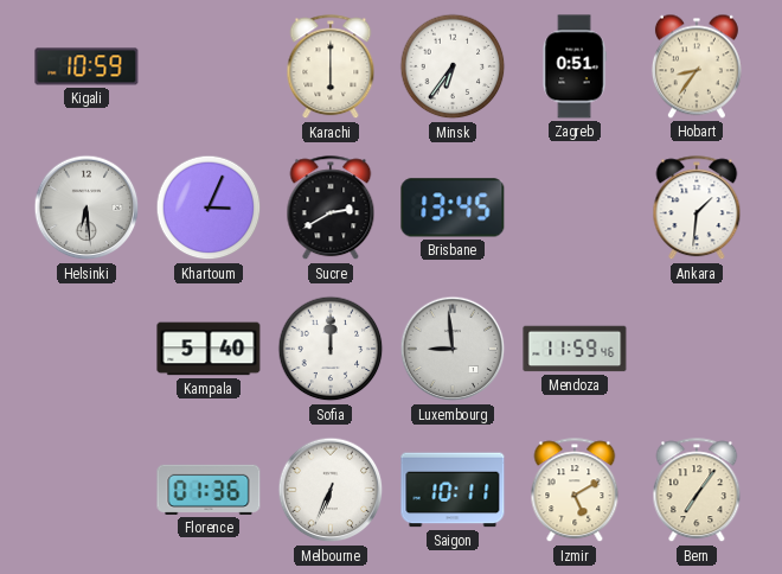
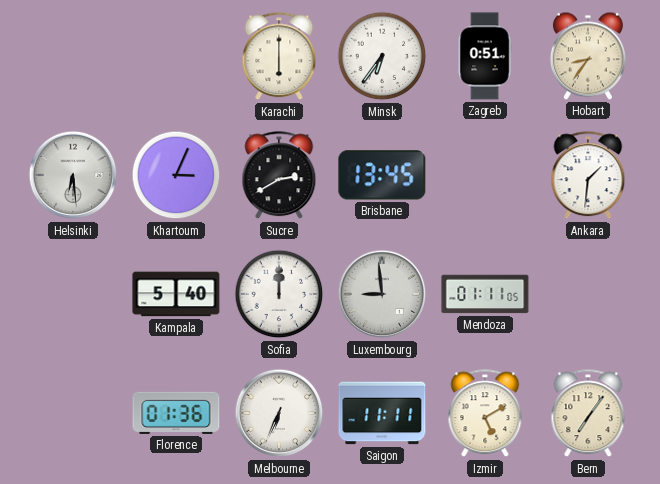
Kigali: 10:59 -> none (86, 66)
Mendoza: 11:59 -> 01:11 (485, 294)
Saigon: 10:11 -> 11:11 (382, 413)
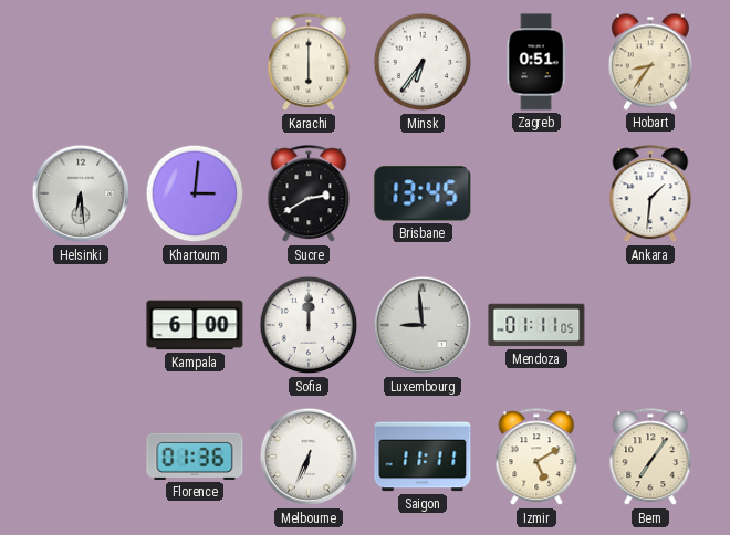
Khartoum: 3:04 -> 3:01 (195, 193)
Kampala: 5:40 -> 6:00 (195, 325)
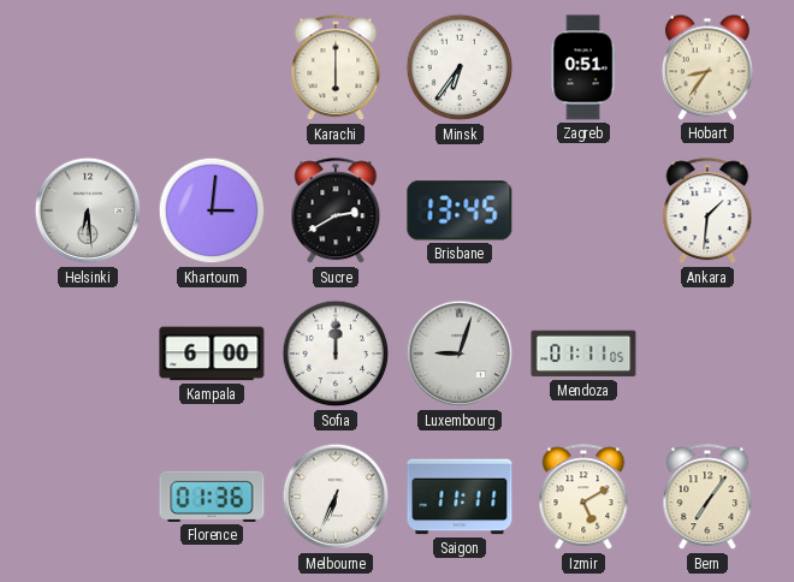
Luxembourg: 8:59 -> 9:03 (460, 354)
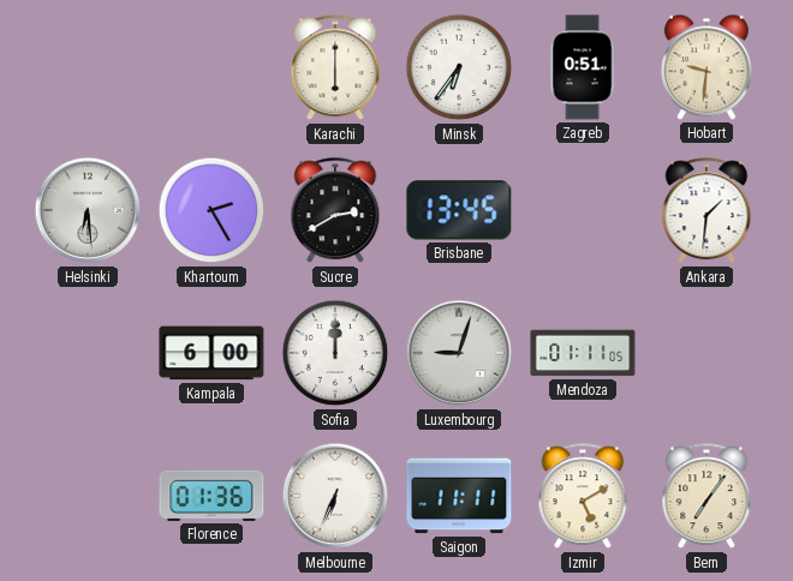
Hobart: 8:36 -> 9:31 (706, 67)
Khartoum: 3:01 -> 2:25 (211, 210)
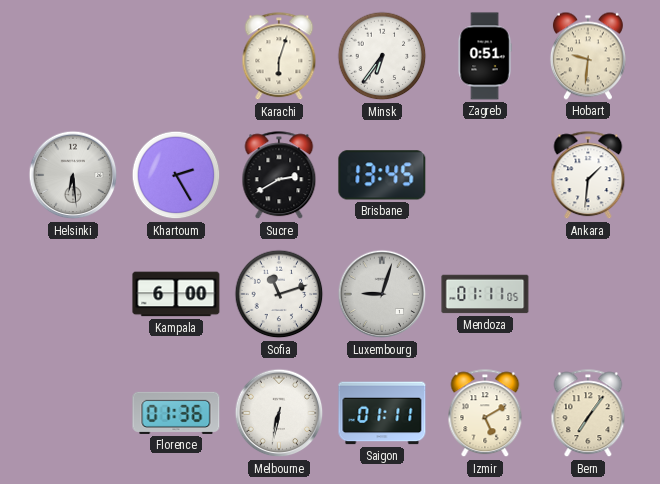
Karachi: 6:00 -> 6:03 (279, 57)
Sofia: 12:00 -> 11:12 (279, 294)
Melbourne: 6:34 -> 6:32 (279, 413)
Saigon: 11:11 -> 01:11 (382, 413)
